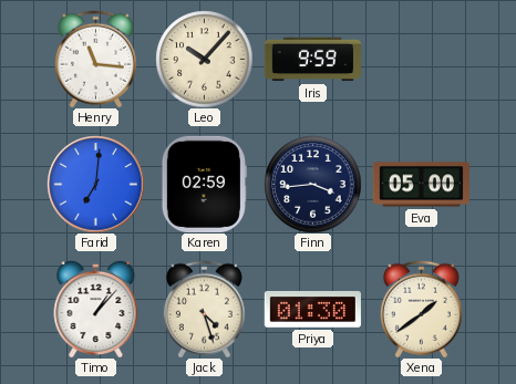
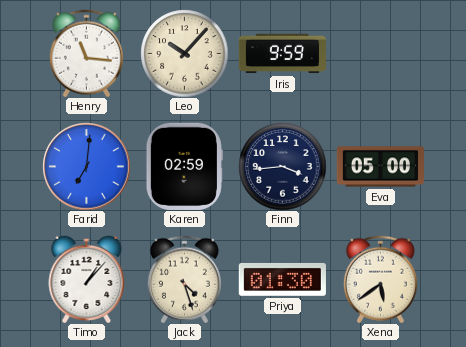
Xena: 1:39 -> 5:39 (380, 279)
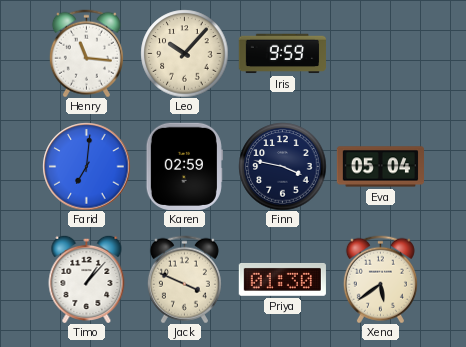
Finn: 3:44 -> 3:47 (282, 166)
Eva: 05:00 -> 05:04 (380, 167)
Jack: 4:27 -> 3:49 (184, 279)
